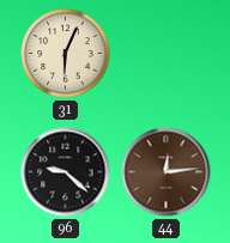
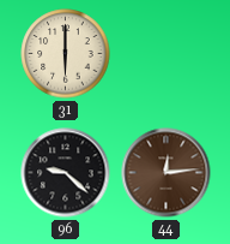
31: 6:04 -> 6:00 (66, 54)
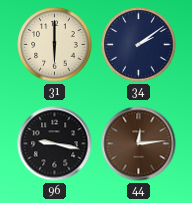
34: none -> 2:09 (139, 45)
96: 9:22 -> 9:17 (55, 144)
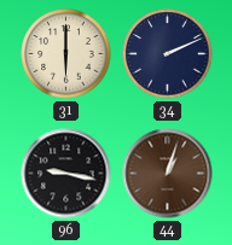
34: 2:09 -> 2:11 (168, 54)
44: 12:14 -> 1:03 (168, 174)
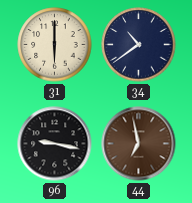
34: 2:11 -> 10:39 (139, 45)
44: 1:03 -> 6:58 (139, 144)
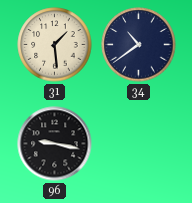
31: 6:00 -> 1:29 (55, 45)
44: 6:58 -> none (139, 144)
